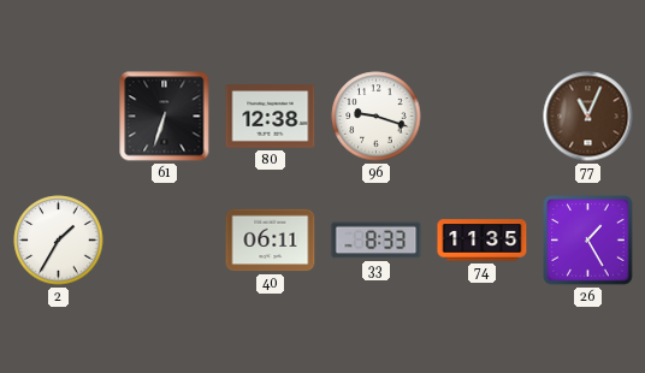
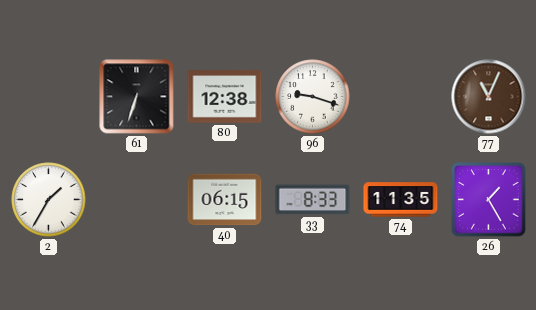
40: 06:11 -> 06:15 (225, 200)
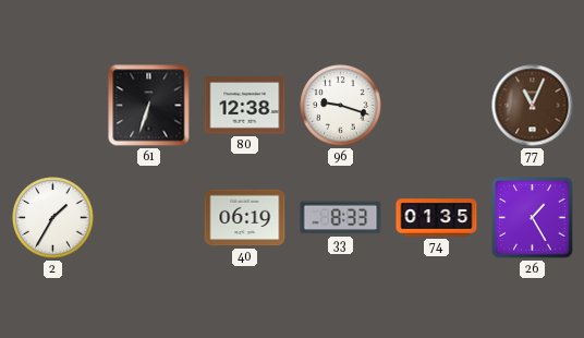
40: 06:15 -> 06:19 (245, 218)
74: 11:35 -> 01:35 (437, 218)
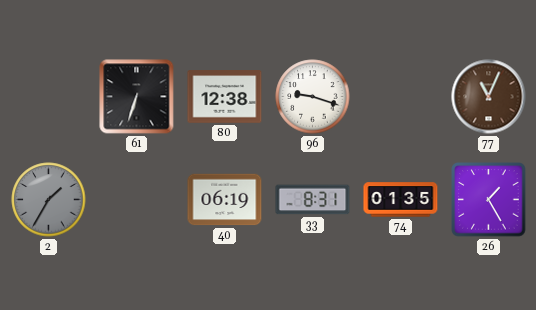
2 dial: white -> grey (49, 200)
33: 8:33 -> 8:31 (313, 200)
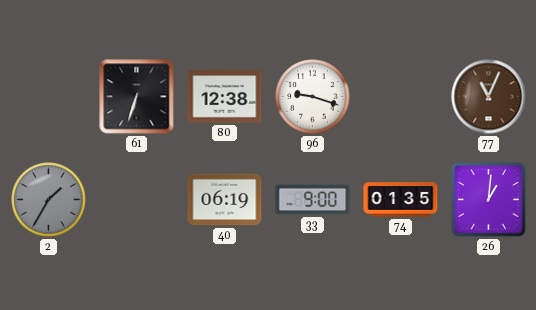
33: 8:31 -> 9:00 (313, 200)
26: 1:25 -> 1:01 (489, 200)
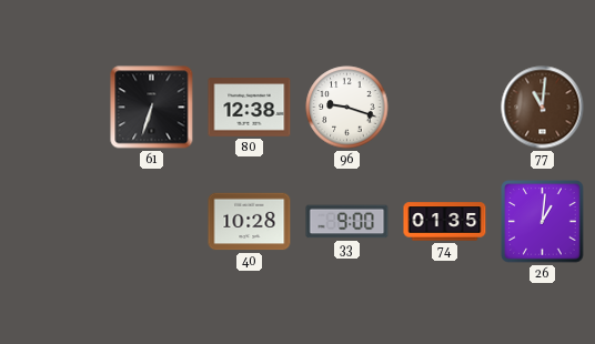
77: 11:04 -> 11:01 (543, 108)
2: 1:35 -> none (49, 200)
40: 06:19 -> 10:28 (250, 222)
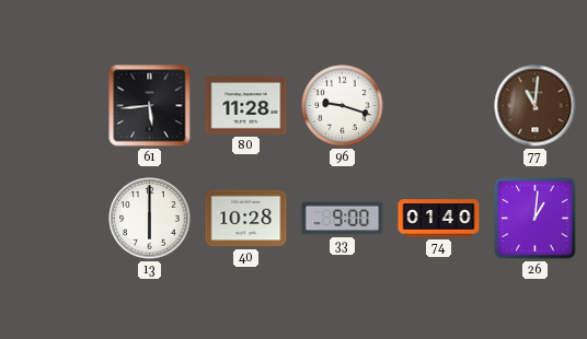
61: 6:33 -> 5:44 (150, 106)
80: 12:38 -> 11:28 (246, 106)
13: none -> 6:00 (150, 219)
74: 01:35 -> 01:40 (439, 219)
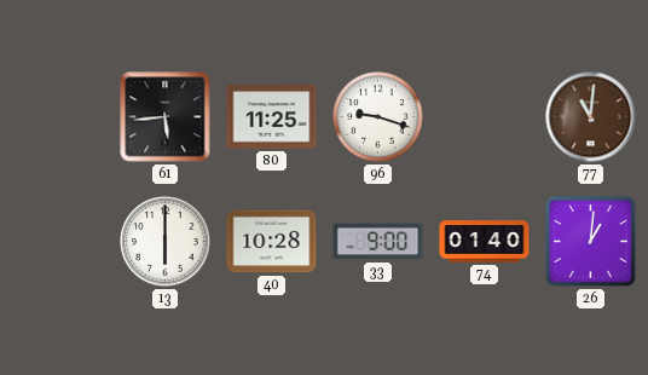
80: 11:28 -> 11:25 (272, 117)
